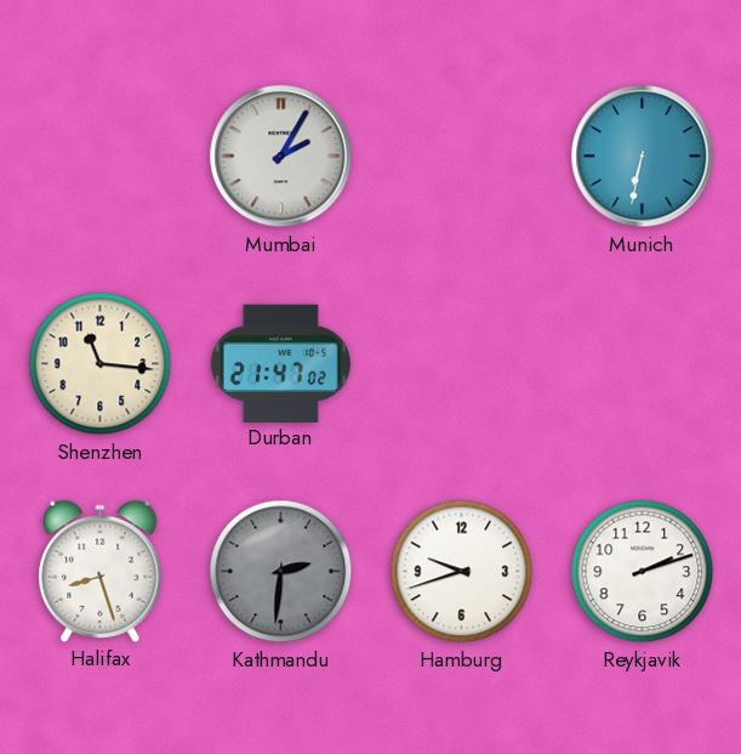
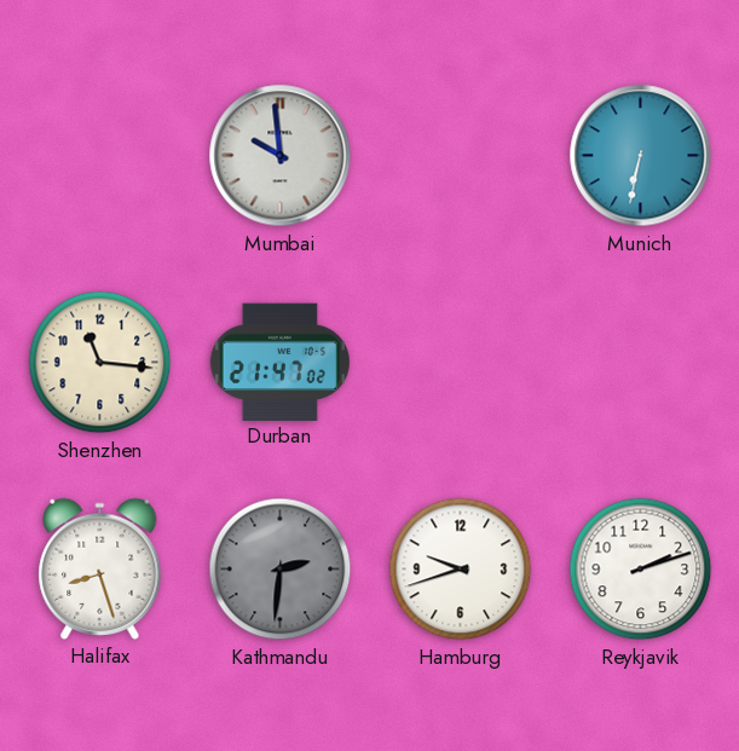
Mumbai: 2:05 -> 9:59 (281, 156)
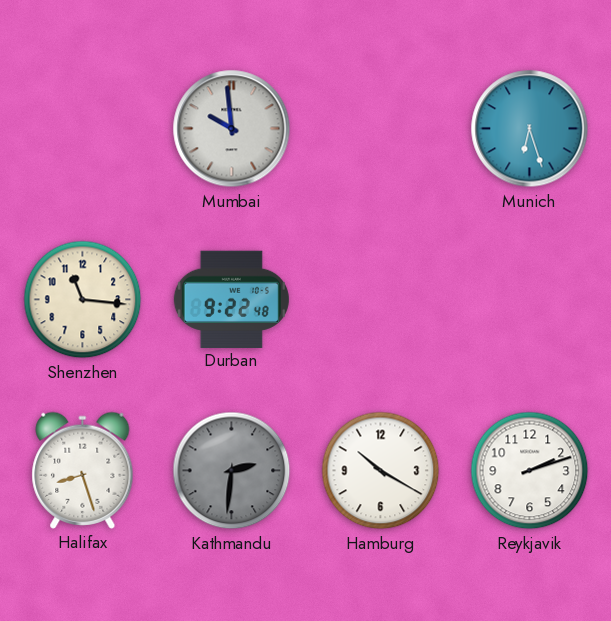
Munich: 6:32 -> 6:27 (530, 129)
Durban: 21:47 -> 9:22 (231, 299)
Hamburg: 9:42 -> 10:20 (381, 471)
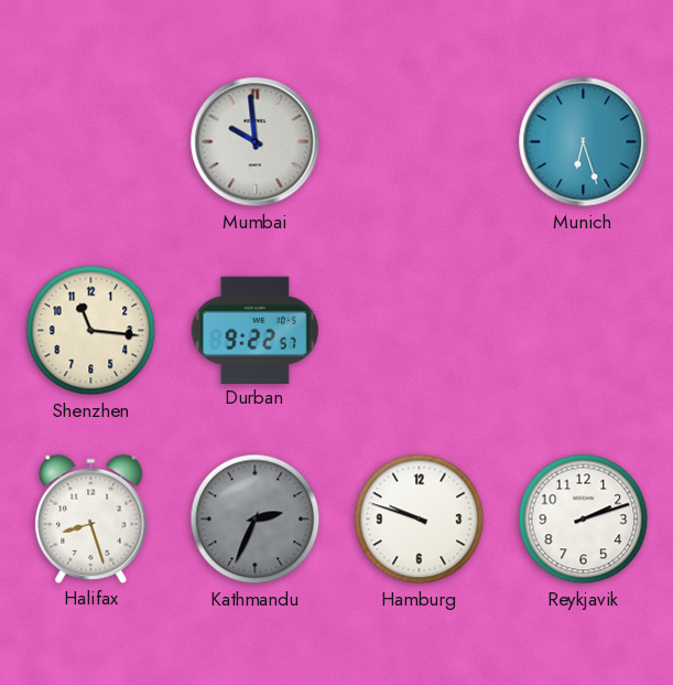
Durban: 9:22:48 -> 9:22:57 (254, 330)
Kathmandu: 2:31 -> 2:34 (256, 520)
Hamburg: 10:20 -> 9:48 (420, 520)
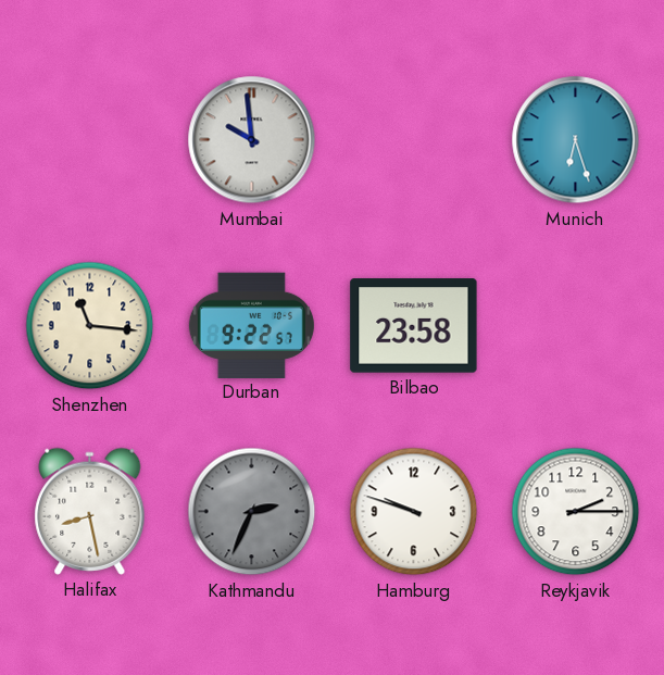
Bilbao: none -> 23:58 (414, 326)
Halifax: 8:27 -> 8:28 (90, 511)
Reykjavik: 2:12 -> 2:15 (576, 512)
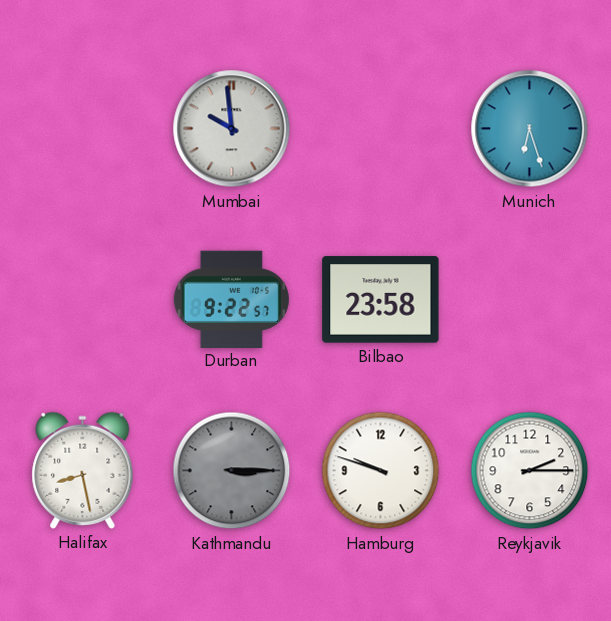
Shenzhen: 11:16 -> none (90, 326)
Kathmandu: 2:34 -> 3:15 (232, 471)
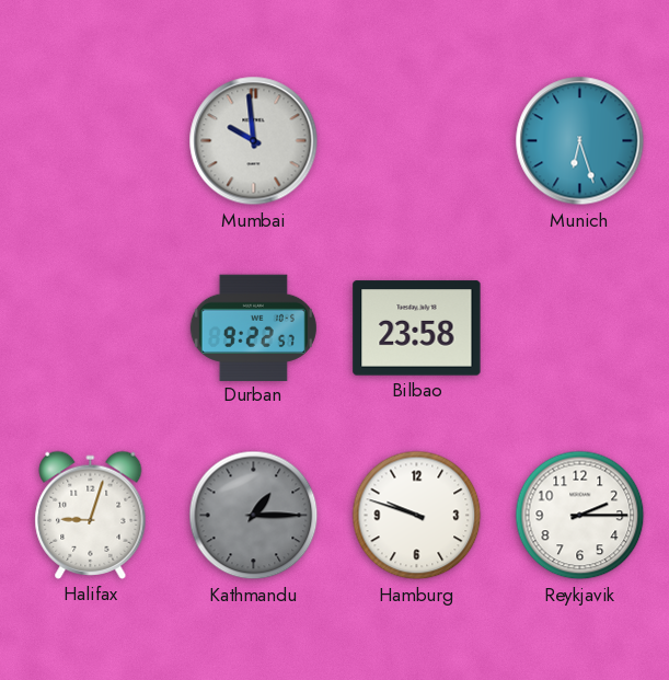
Halifax: 8:28 -> 9:03 (91, 515)
Kathmandu: 3:15 -> 1:15 (254, 516)
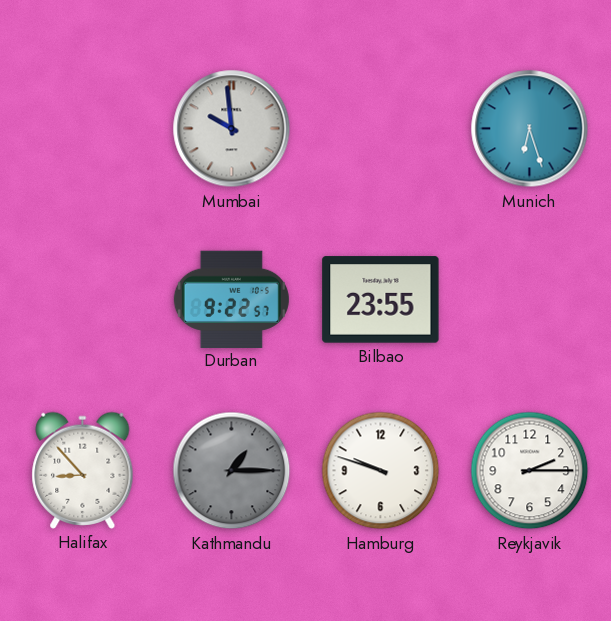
Bilbao: 23:58 -> 23:55 (381, 300)
Halifax: 9:03 -> 8:53 (83, 470)
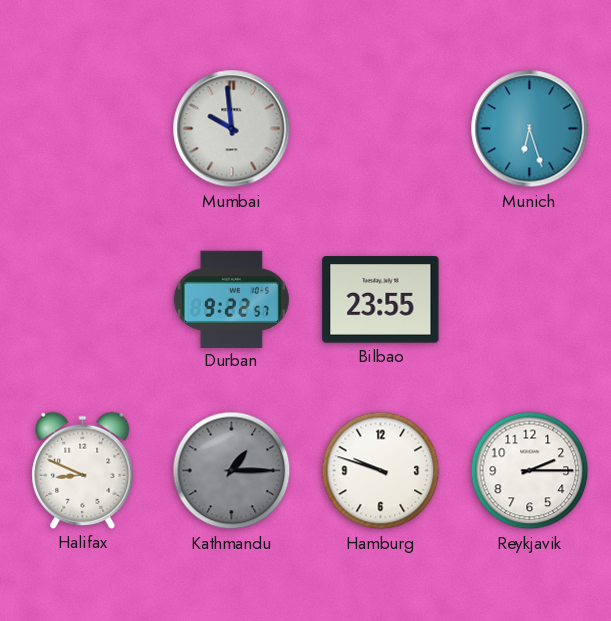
Halifax: 8:53 -> 8:49 (83, 470)
